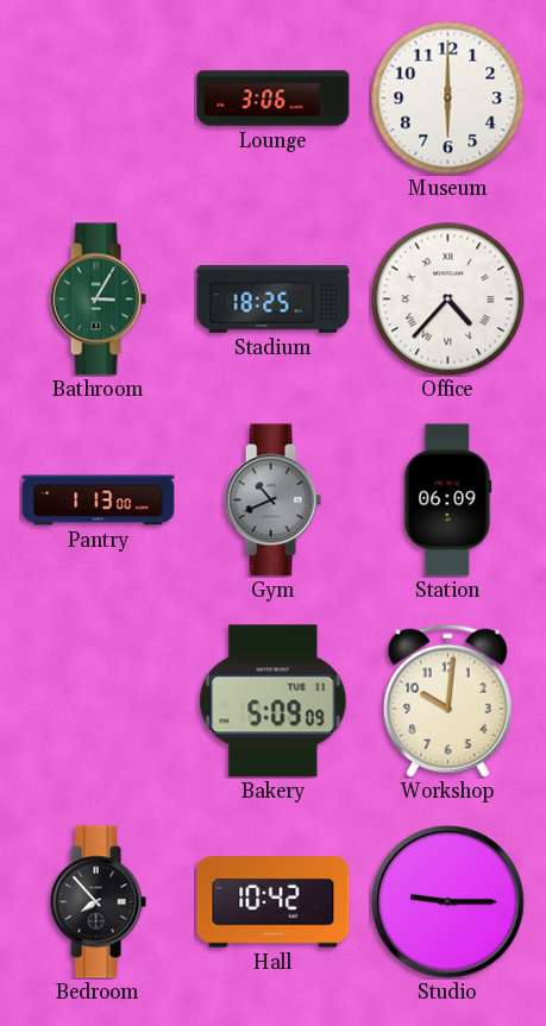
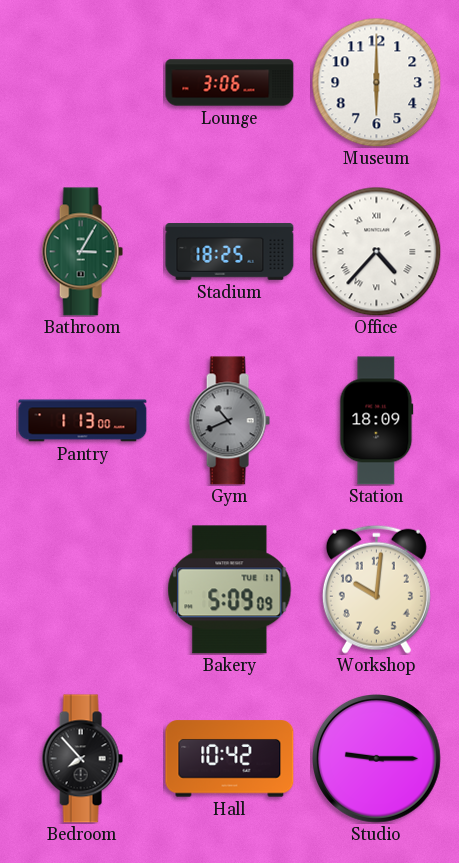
Station: 06:09 -> 18:09 (377, 421)
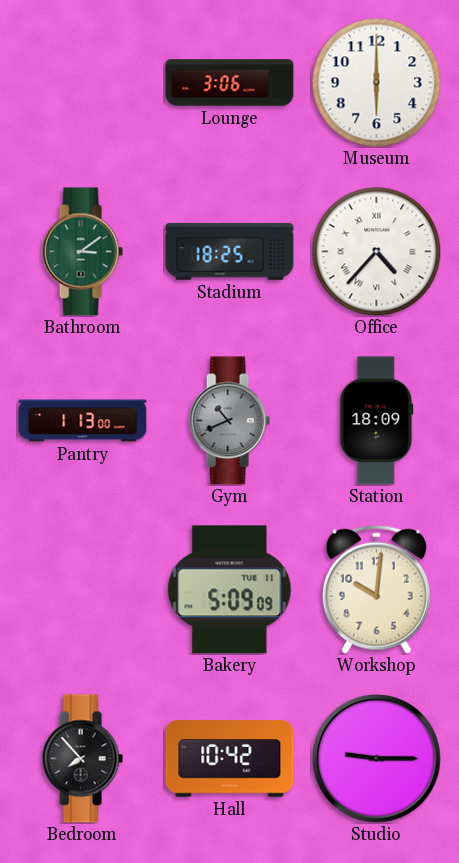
Bathroom: 3:05 -> 3:09 (82, 252)
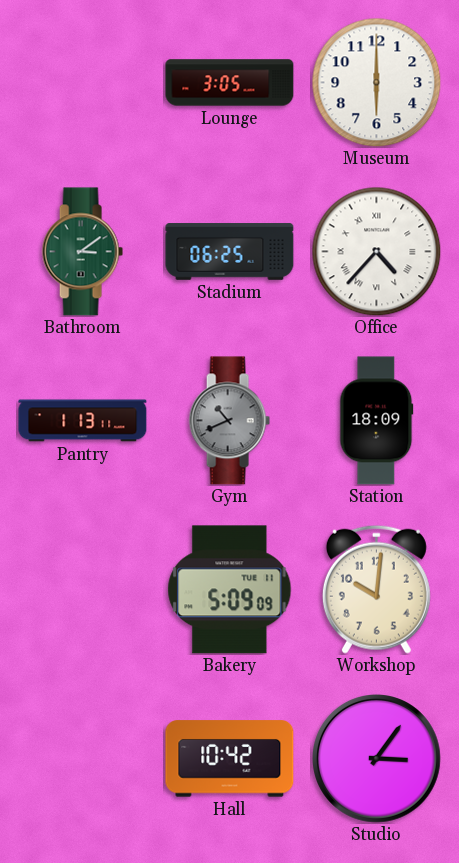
Lounge: 3:06 -> 3:05 (230, 83)
Stadium: 18:25 -> 06:25 (230, 252)
Pantry: 1:13:00 -> 1:13:11 (83, 421)
Bedroom: 7:53 -> none (82, 759)
Studio: 9:15 -> 3:06 (377, 759)
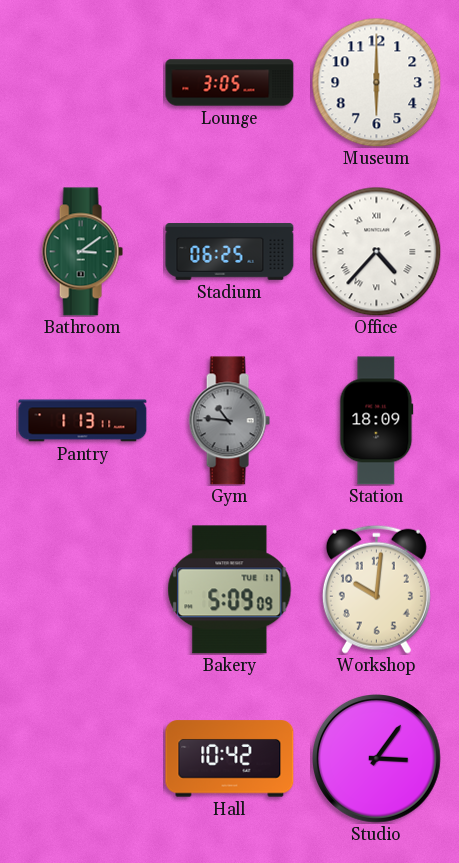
Gym: 10:41 -> 10:46 (229, 421)
